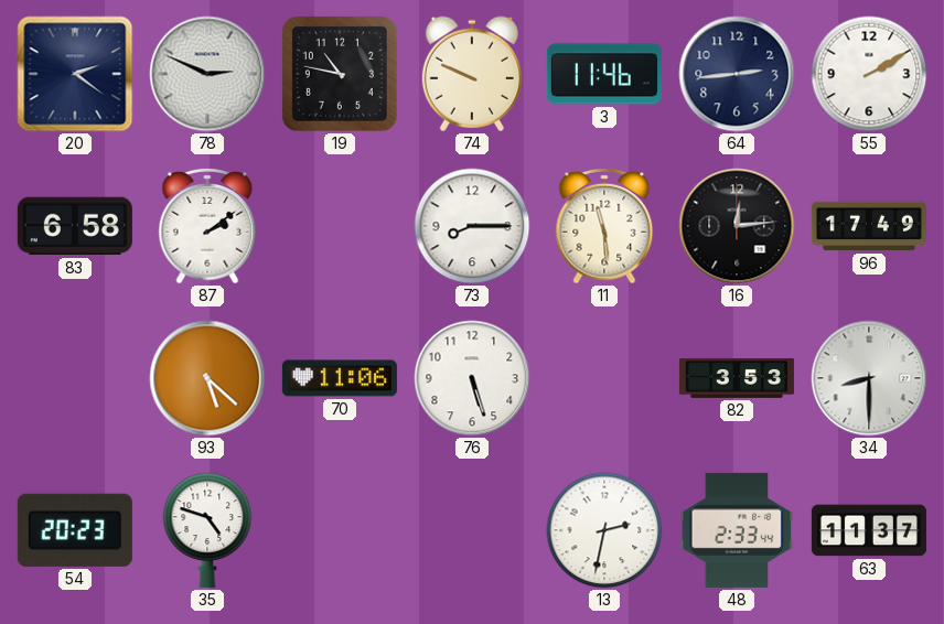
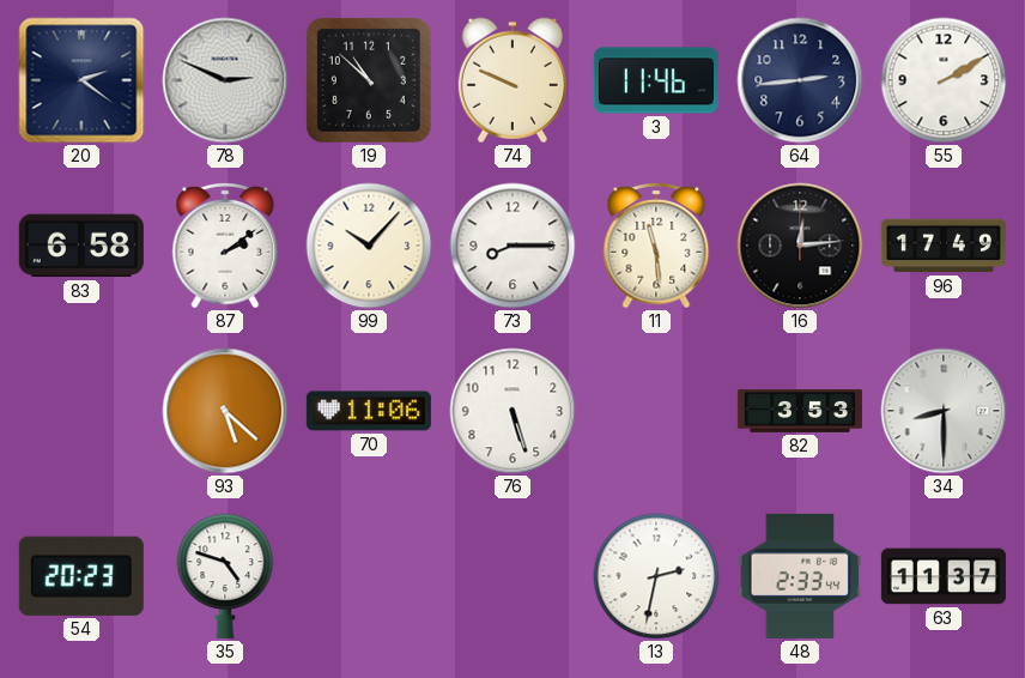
19: 10:47 -> 10:52 (369, 80)
99: none -> 10:07 (369, 246)
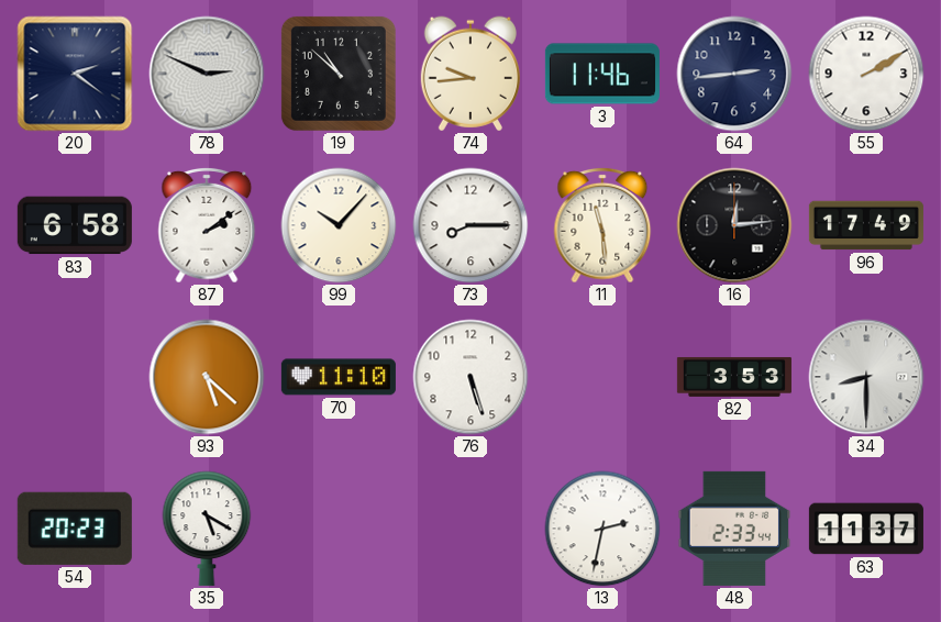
74: 9:49 -> 9:44 (470, 74)
70: 11:06 -> 11:10 (339, 377)
35: 4:48 -> 5:20 (207, 529)
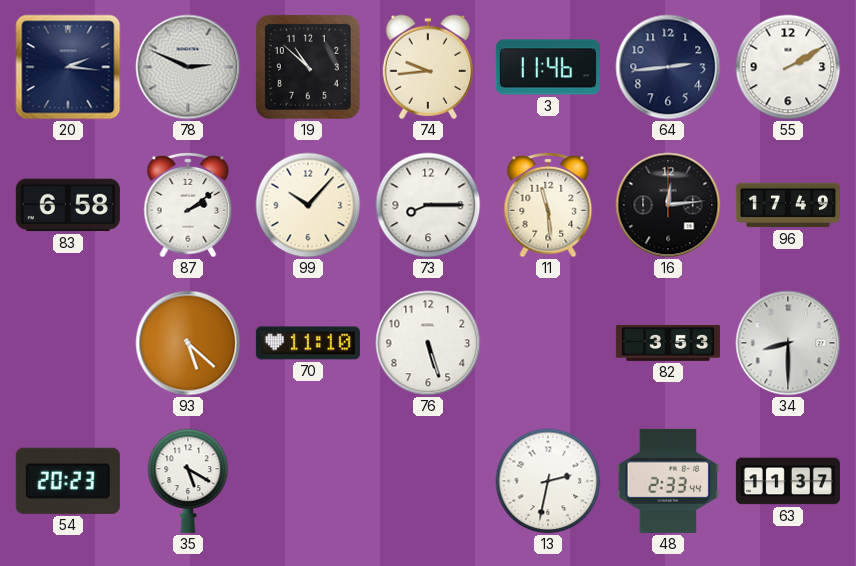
20: 2:21 -> 2:16 (68, 67)
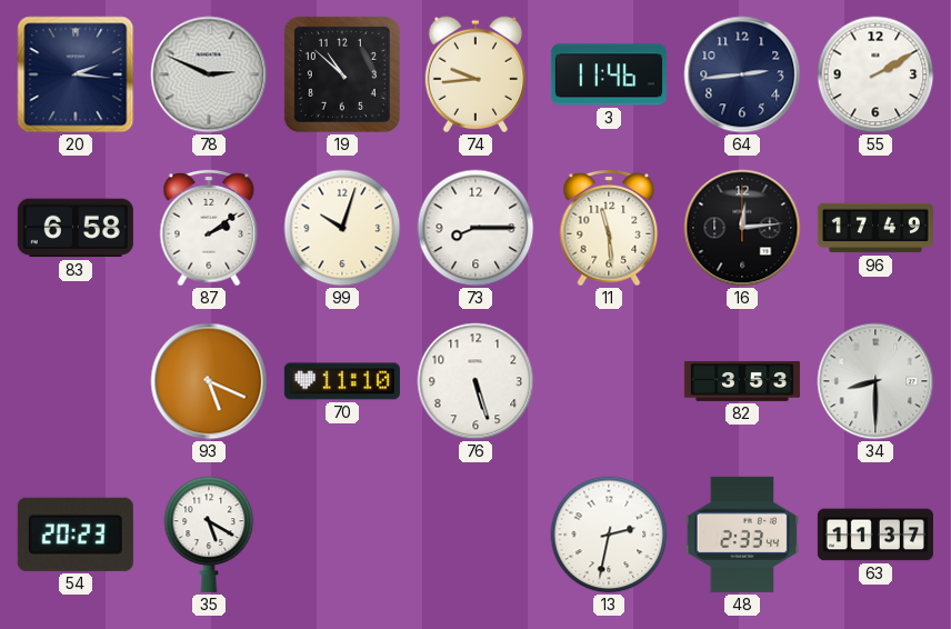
99: 10:07 -> 10:03 (342, 228)
93: 5:22 -> 5:19 (209, 381)
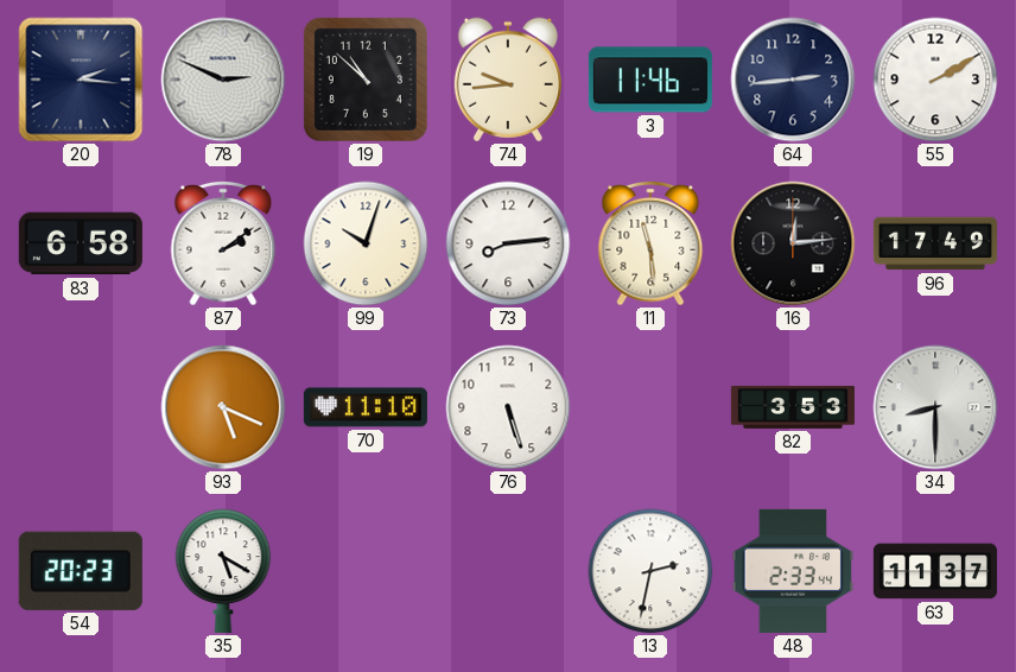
73: 8:15 -> 8:14 (508, 243)
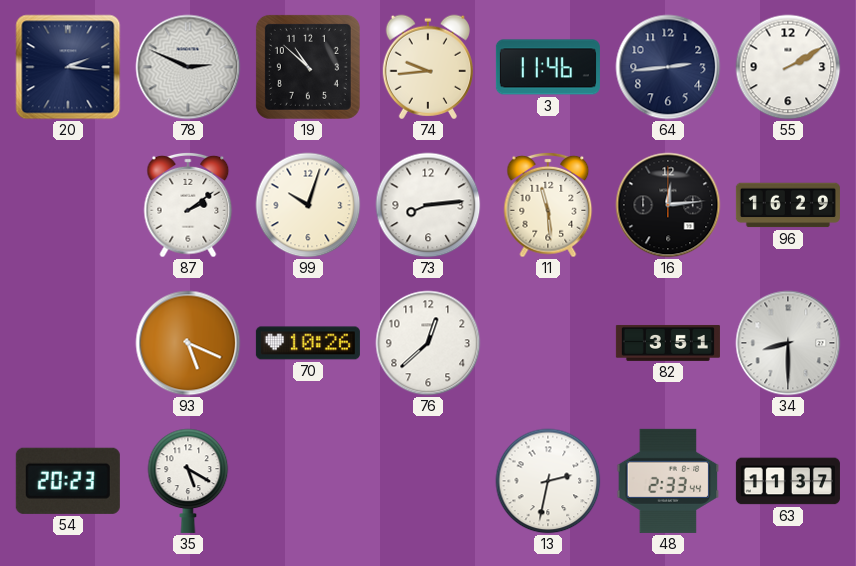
83: 6:58 -> none (81, 243)
96: 17:49 -> 16:29 (788, 205)
70: 11:10 -> 10:26 (308, 343)
76: 5:27 -> 12:38 (428, 343)
82: 3:53 -> 3:51 (668, 343)
